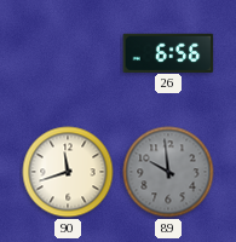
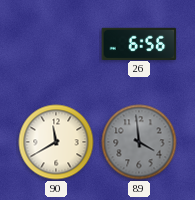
90: 11:42 -> 11:40 (56, 142)
89: 9:59 -> 3:59 (139, 142)
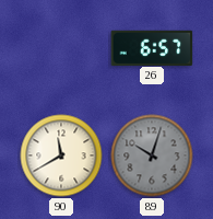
26: 6:56 -> 6:57 (152, 47)
89: 3:59 -> 10:03 (152, 155)
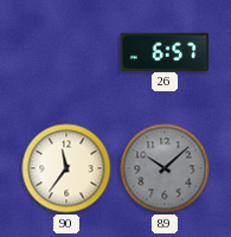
90: 11:40 -> 11:36 (66, 168)
89: 10:03 -> 10:08 (165, 168)
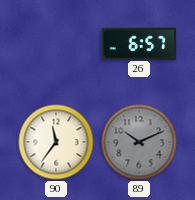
89: 10:08 -> 10:11 (139, 142)
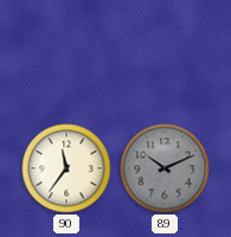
26: 6:57 -> none (139, 43)
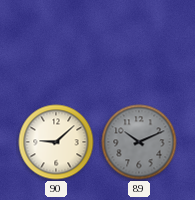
90: 11:36 -> 9:08 (56, 142)
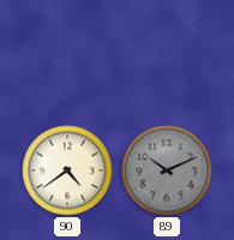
90: 9:08 -> 4:39 (67, 170)
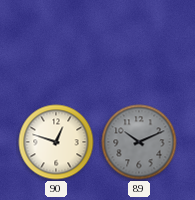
90: 4:39 -> 12:48 (56, 142)
